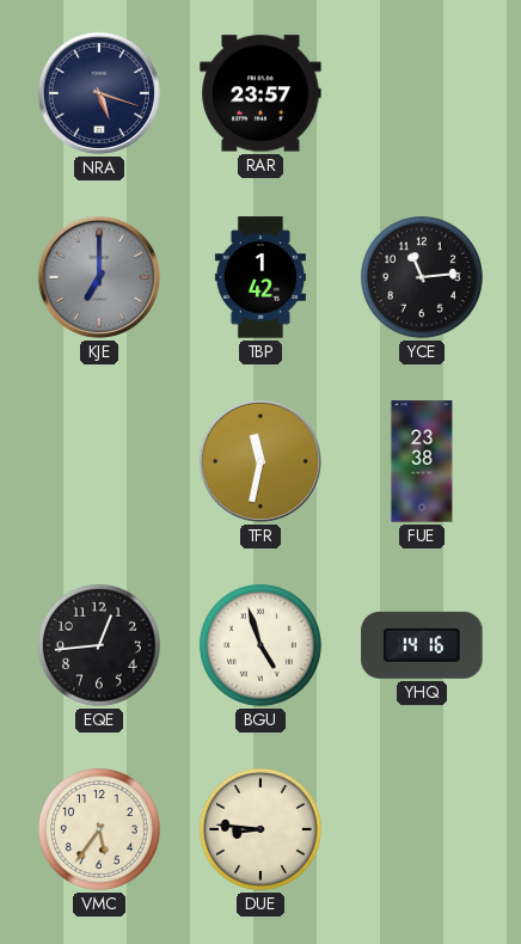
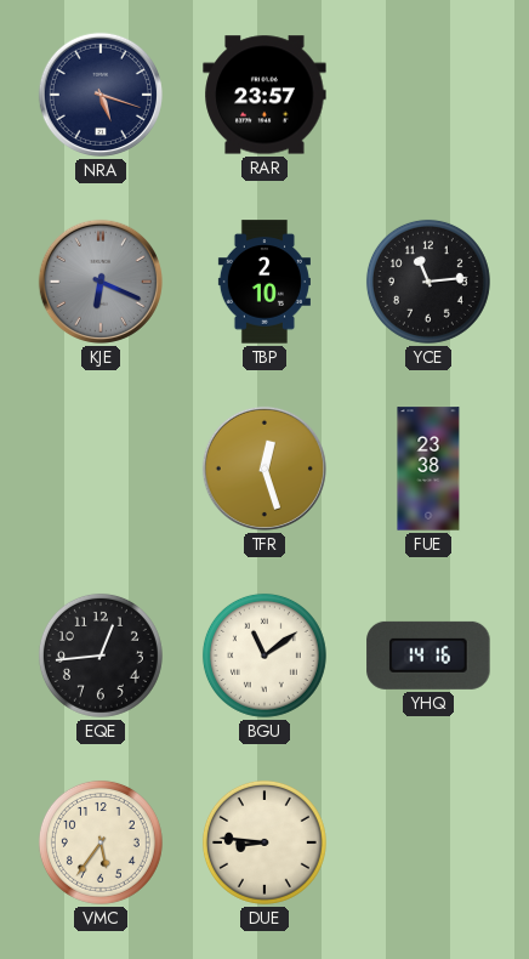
KJE: 7:00 -> 6:19 (101, 282)
TBP: 1:42 -> 2:10 (264, 282)
TFR: 11:32 -> 12:27 (264, 469)
BGU: 4:57 -> 11:09 (264, 656)
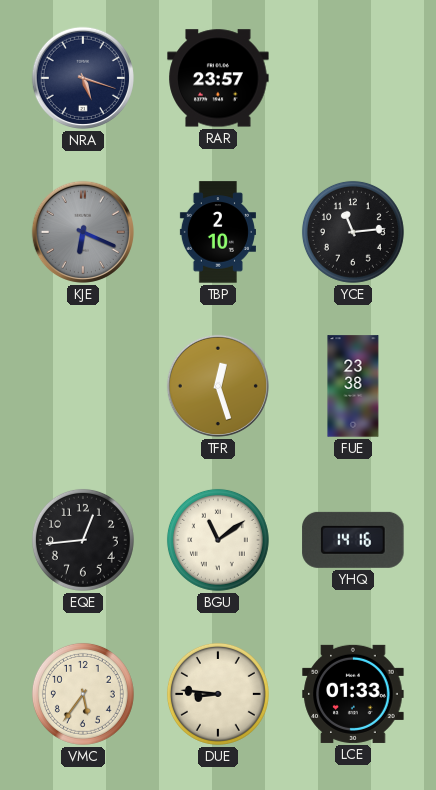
LCE: none -> 01:33 (353, 694)
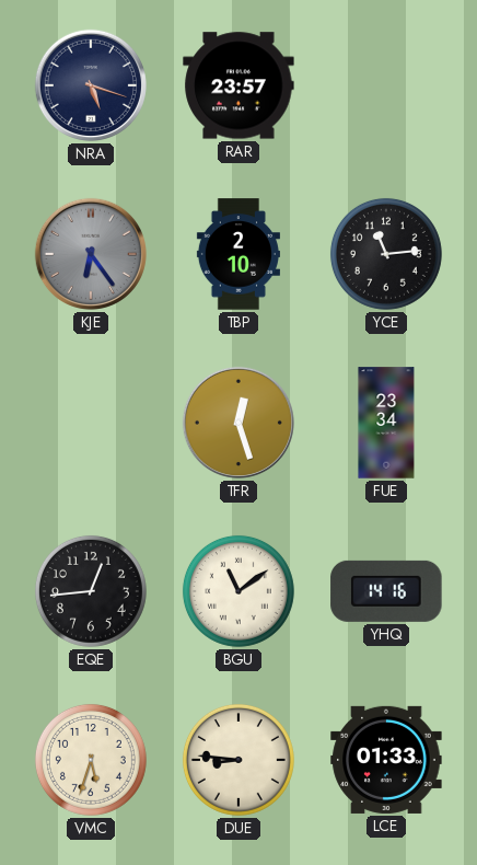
KJE: 6:19 -> 6:24 (91, 254)
FUE: 23:38 -> 23:34 (386, 423)
VMC: 5:36 -> 5:33 (91, 760)
